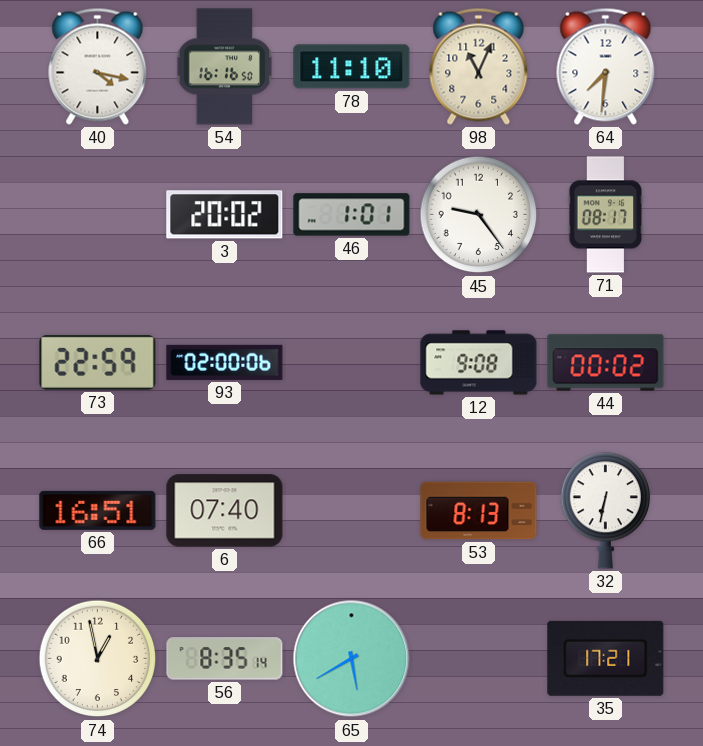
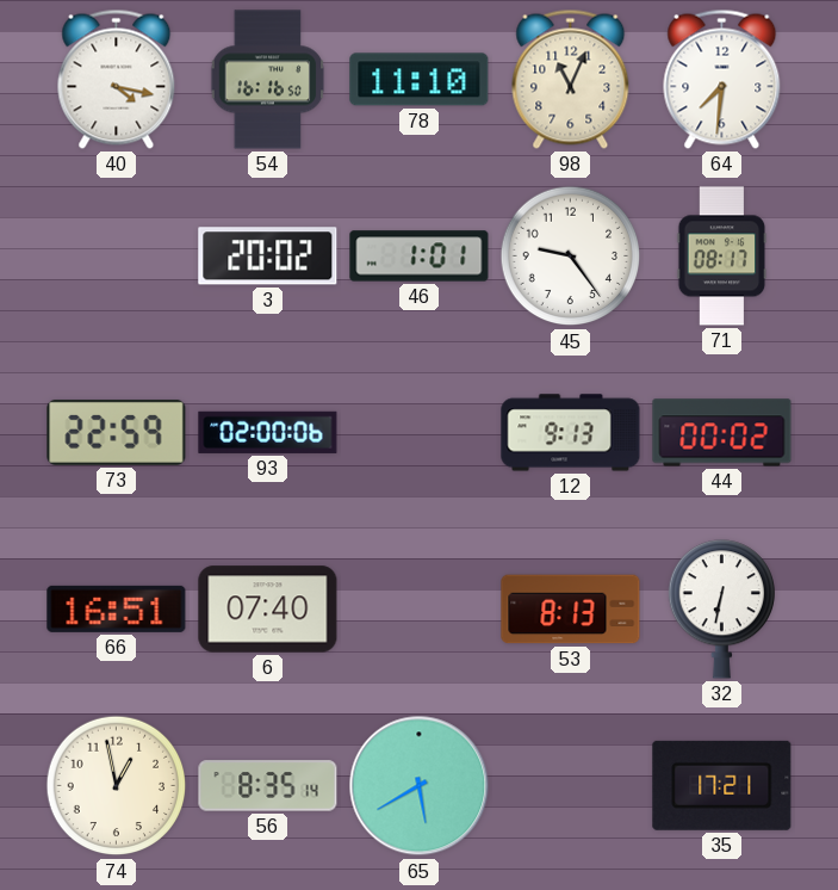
12: 9:08 -> 9:13 (571, 433)
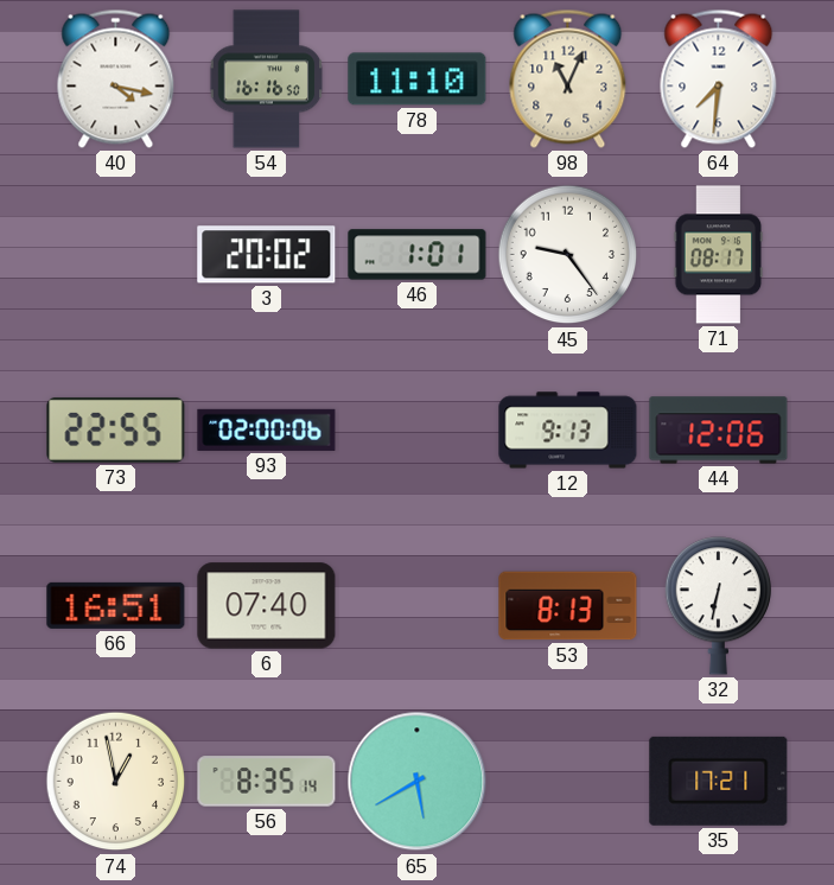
73: 22:59 -> 22:55 (116, 429)
44: 00:02 -> 12:06 (719, 431)
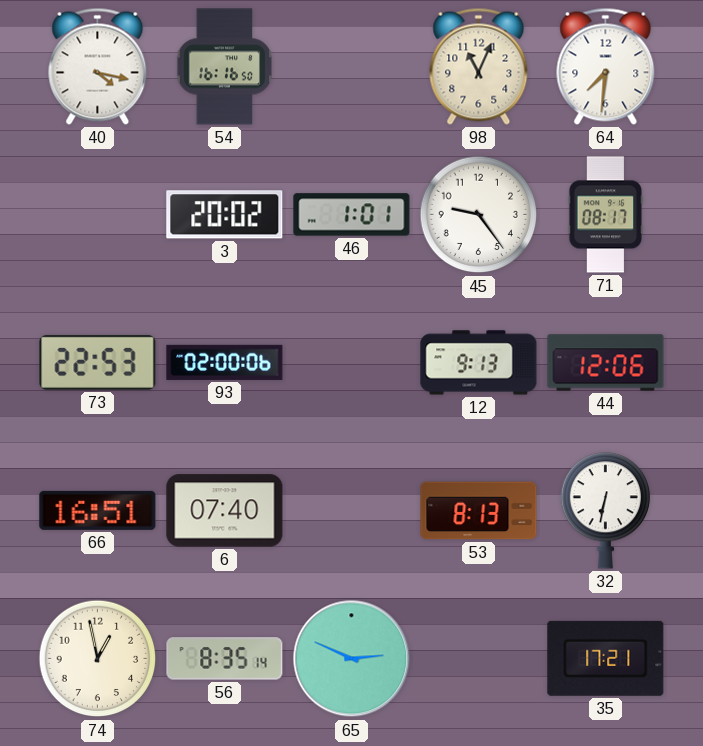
78: 11:10 -> none (418, 79)
73: 22:55 -> 22:53 (98, 362)
65: 5:40 -> 2:49 (352, 659)
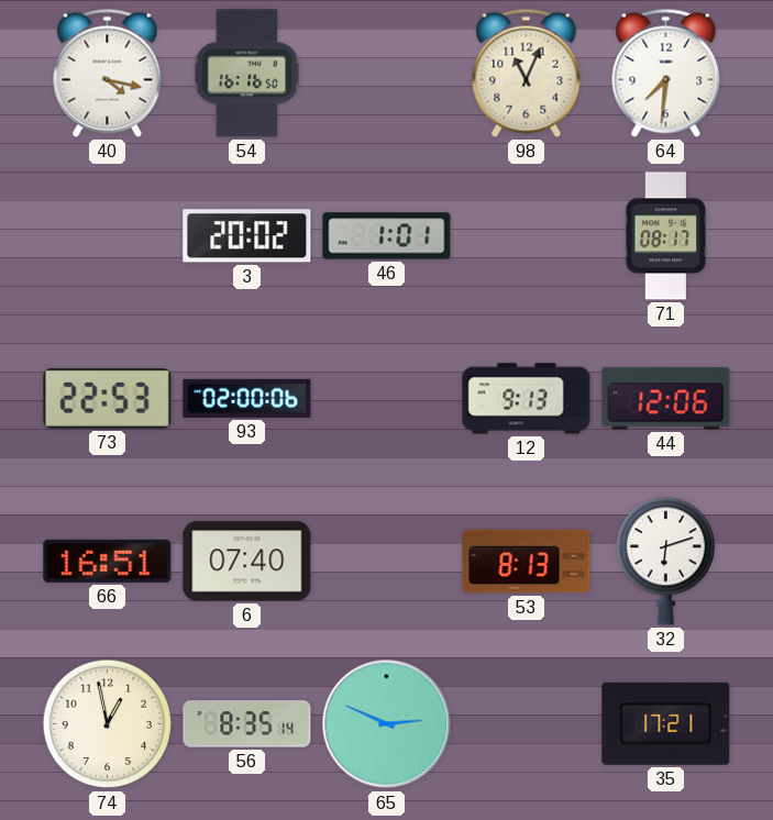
45: 9:24 -> none (479, 215)
32: 6:32 -> 6:12 (665, 562)
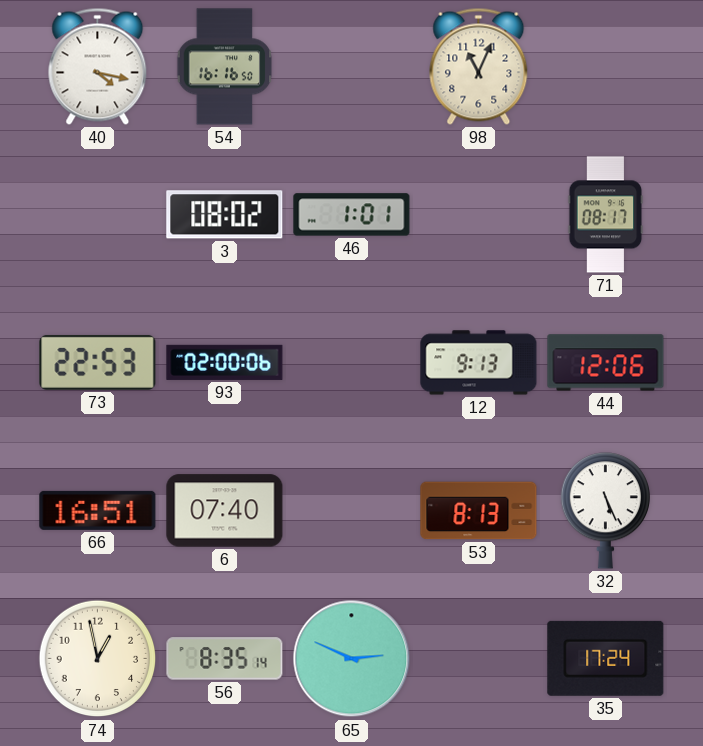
64: 7:31 -> none (666, 73)
3: 20:02 -> 08:02 (225, 215)
32: 6:12 -> 5:26 (605, 511)
35: 17:21 -> 17:24 (606, 658)
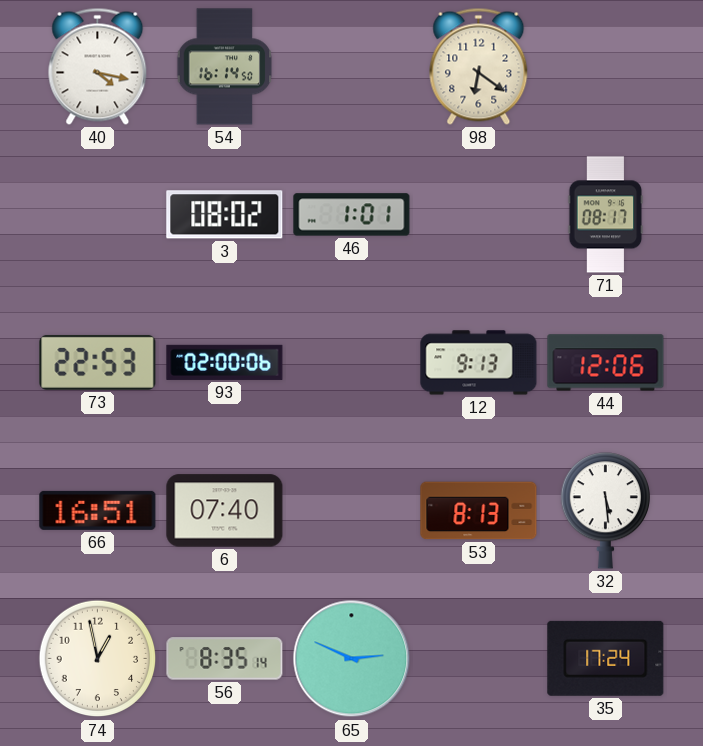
54: 16:16 -> 16:14 (225, 67)
98: 11:04 -> 6:21 (479, 66)
32: 5:26 -> 5:29 (605, 511)
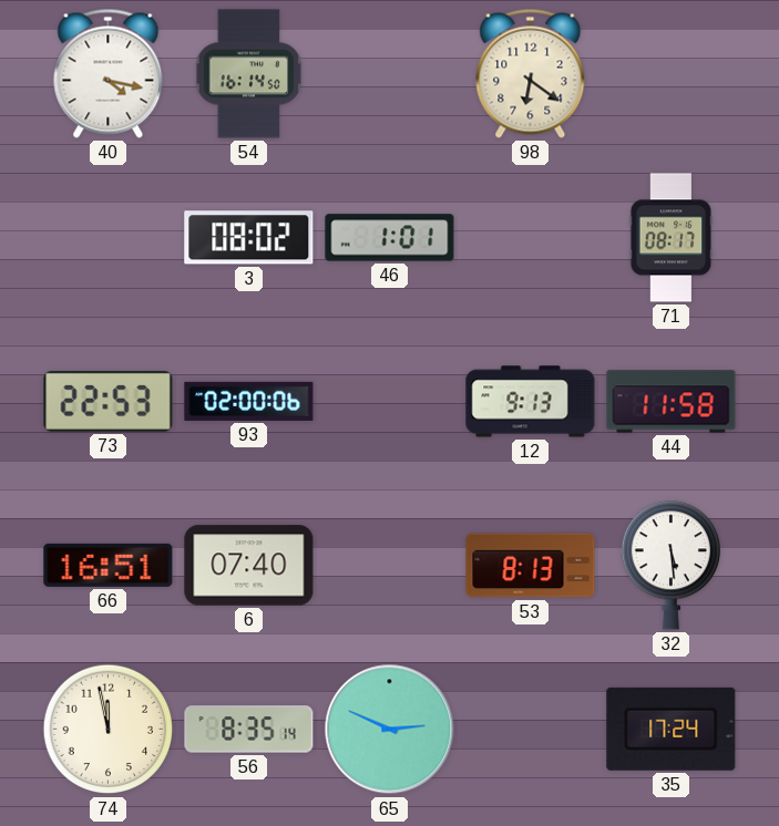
44: 12:06 -> 11:58 (672, 402)
74: 12:58 -> 11:58 (109, 730)
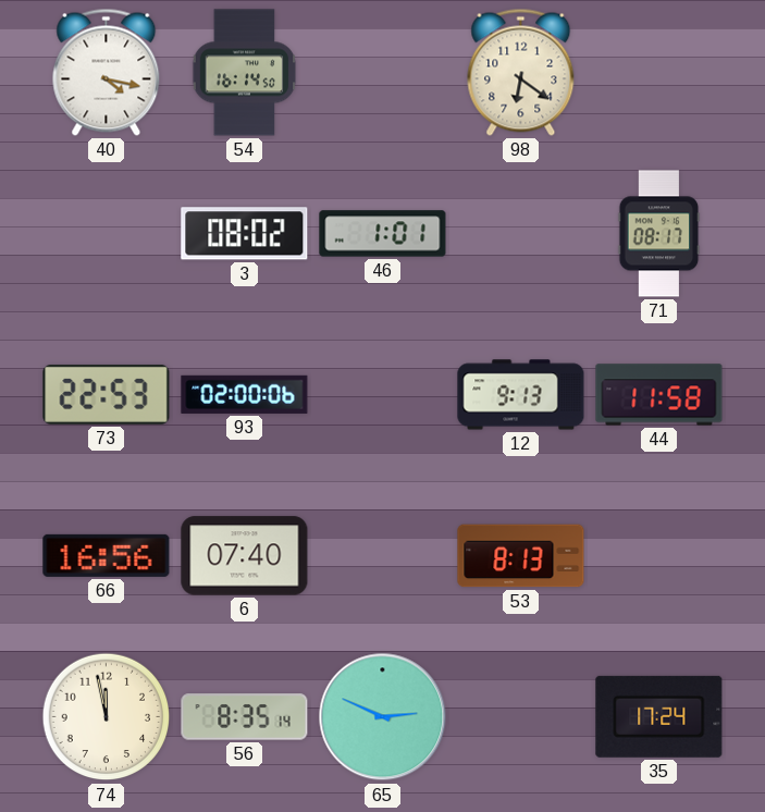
66: 16:51 -> 16:56 (107, 555)
32: 5:29 -> none (670, 566)
